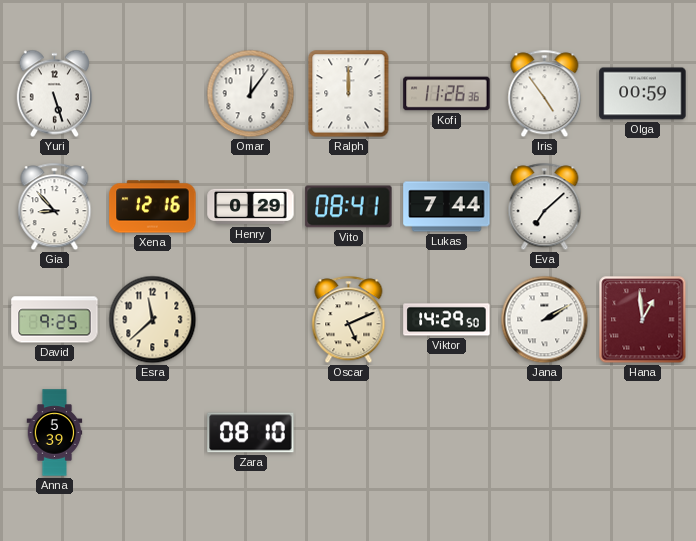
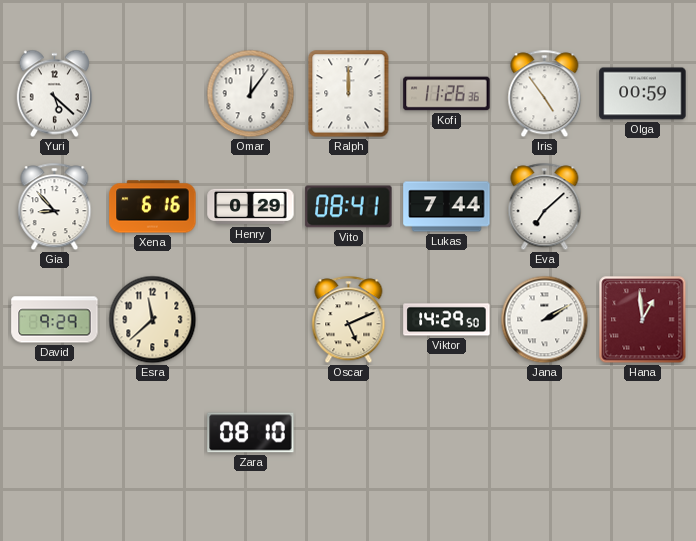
Yuri: 5:27 -> 5:22 (54, 94)
Xena: 12:16 -> 6:16 (153, 207)
David: 9:25 -> 9:29 (55, 320)
Anna: 5:39 -> none (55, 433)
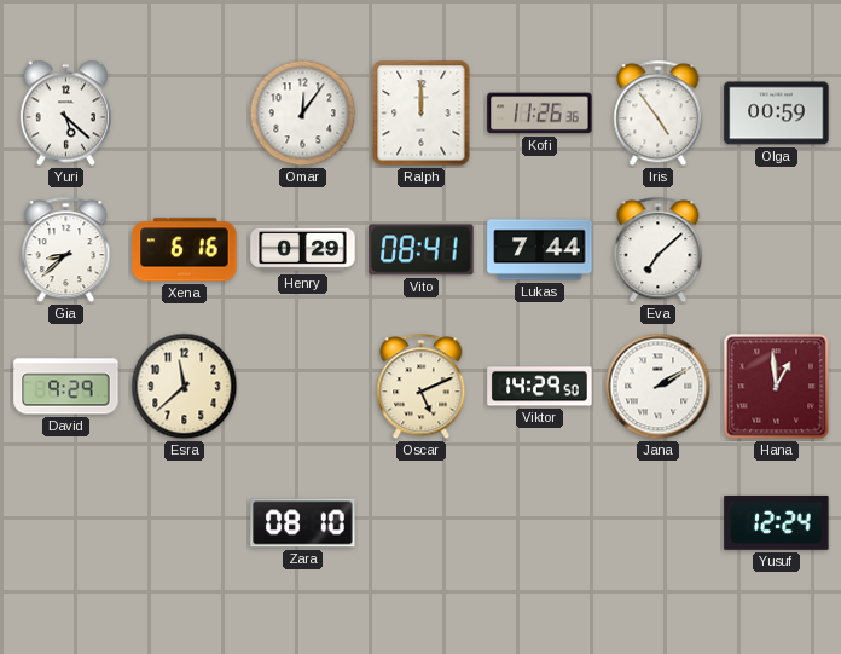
Gia: 8:53 -> 8:38 (66, 250)
Yusuf: none -> 12:24 (777, 522)
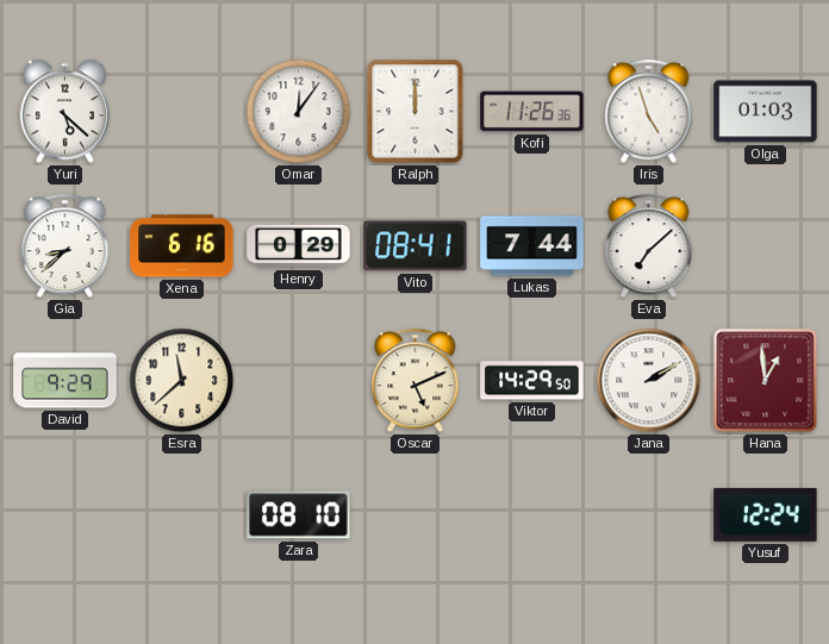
Iris: 4:54 -> 4:57 (649, 112)
Olga: 00:59 -> 01:03 (766, 112)
